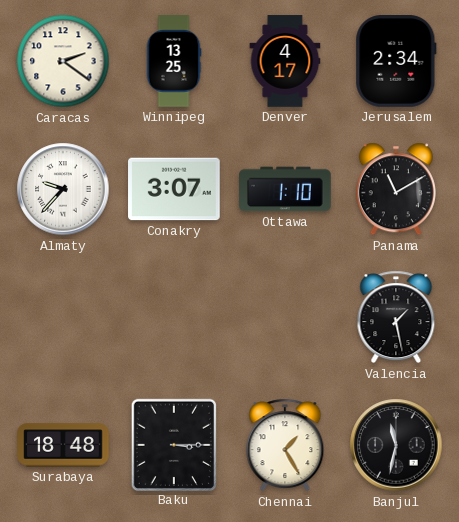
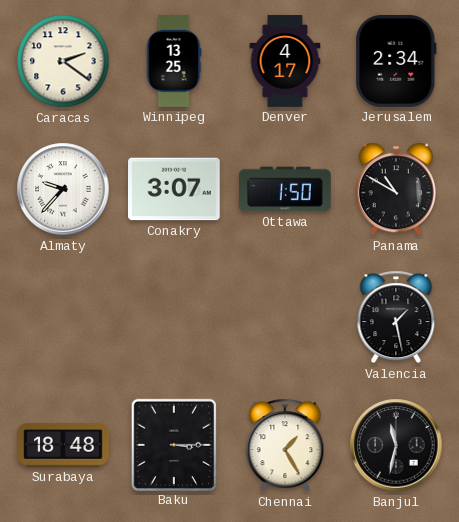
Ottawa: 1:10 -> 1:50 (285, 189)
Panama: 11:10 -> 10:50 (396, 189)
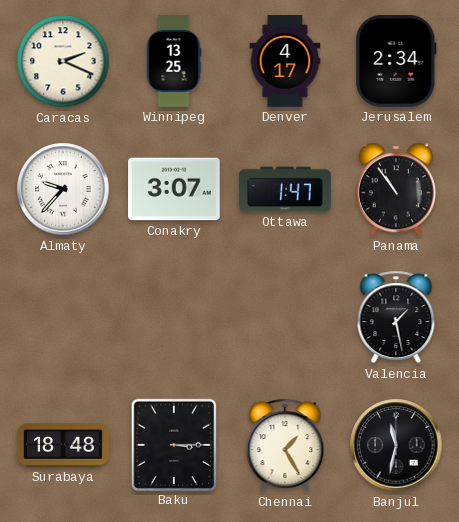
Caracas: 2:21 -> 2:19 (63, 61)
Ottawa: 1:50 -> 1:47 (285, 189)
Panama: 10:50 -> 10:54 (396, 189)
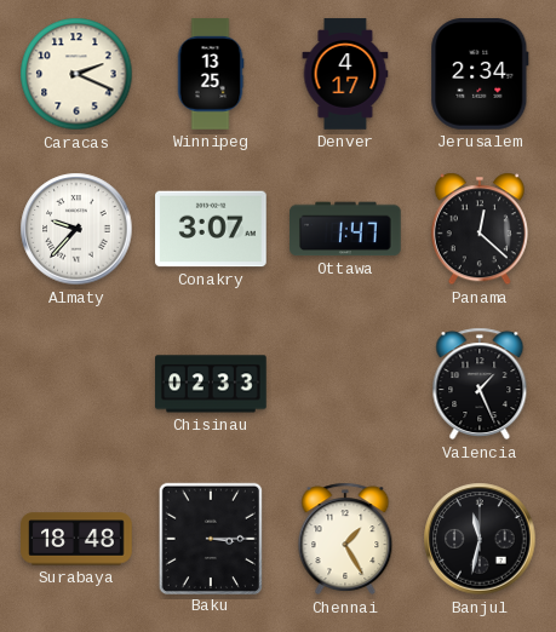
Panama: 10:54 -> 12:22 (480, 229)
Chisinau: none -> 02:33 (211, 384)
Valencia: 1:28 -> 1:26 (480, 384)
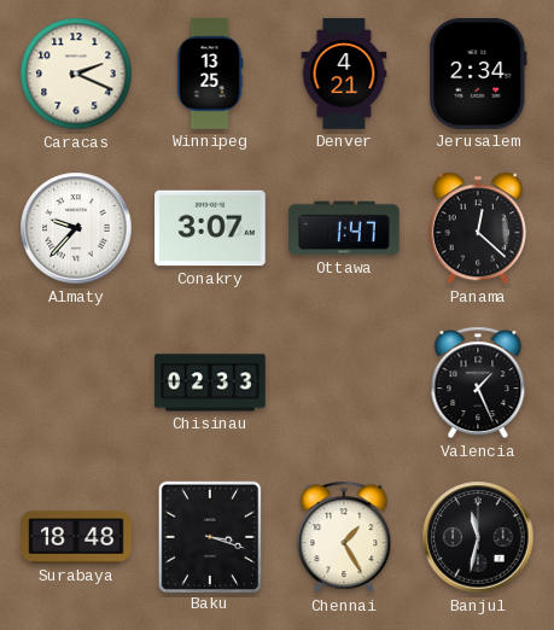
Denver: 4:17 -> 4:21 (344, 74)
Baku: 3:15 -> 3:18 (210, 536)
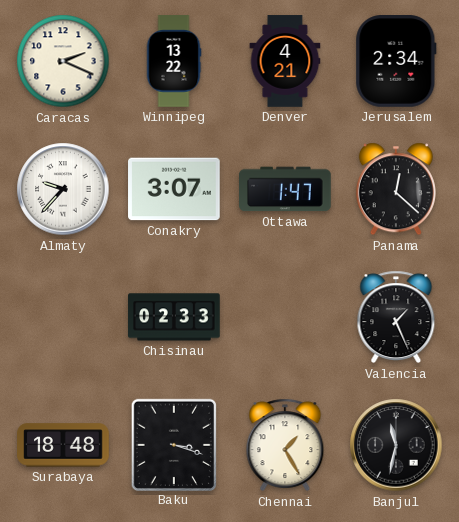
Winnipeg: 13:25 -> 13:22 (174, 61)
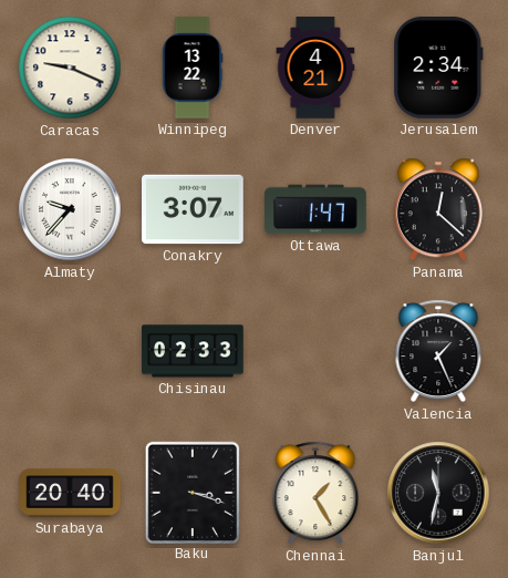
Caracas: 2:19 -> 9:19 (70, 68)
Surabaya: 18:48 -> 20:40 (70, 493)
